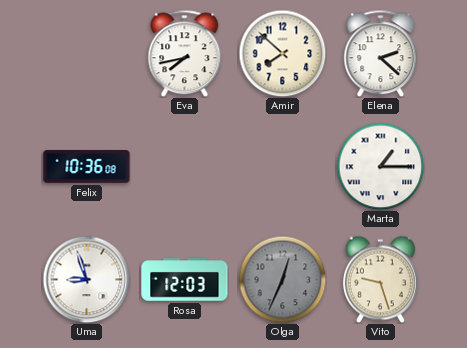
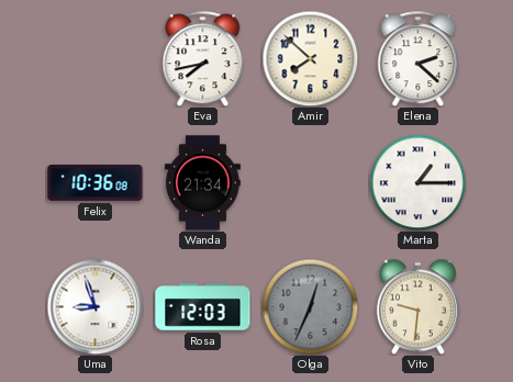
Wanda: none -> 21:34 (203, 183)
Vito: 9:27 -> 9:31 (417, 306)
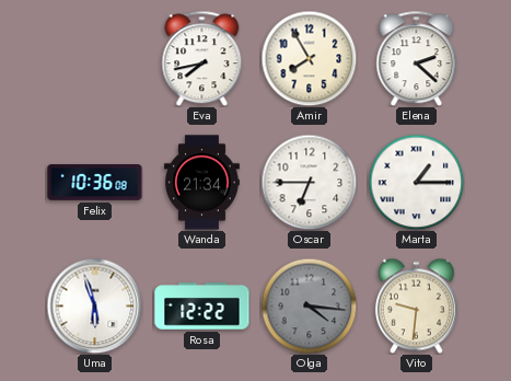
Amir: 7:52 -> 7:55 (309, 58)
Oscar: none -> 6:45 (309, 182)
Uma: 8:57 -> 5:57 (94, 305)
Rosa: 12:03 -> 12:22 (202, 307)
Olga: 12:34 -> 4:16 (309, 305)
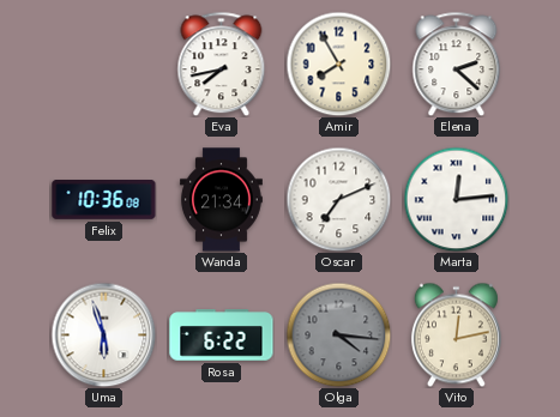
Oscar: 6:45 -> 7:11 (338, 199)
Marta: 1:15 -> 12:14 (456, 199)
Rosa: 12:22 -> 6:22 (222, 336)
Vito: 9:31 -> 12:13 (456, 334)
